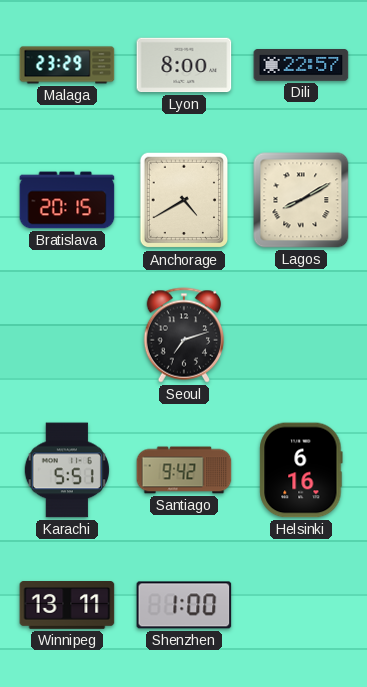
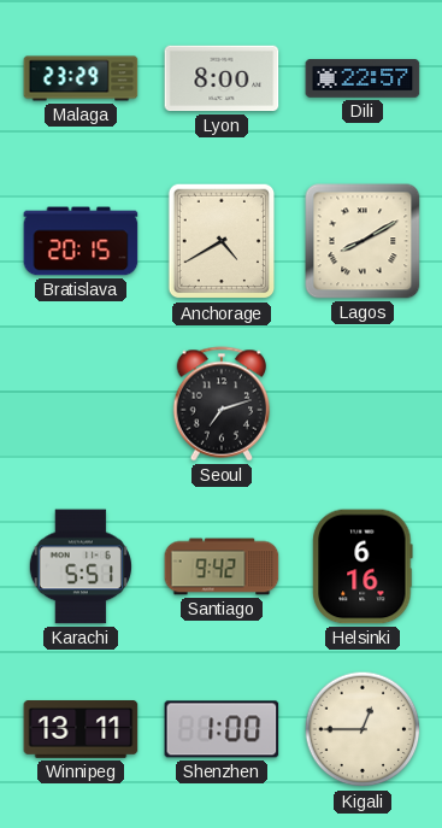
Kigali: none -> 12:45 (363, 729)
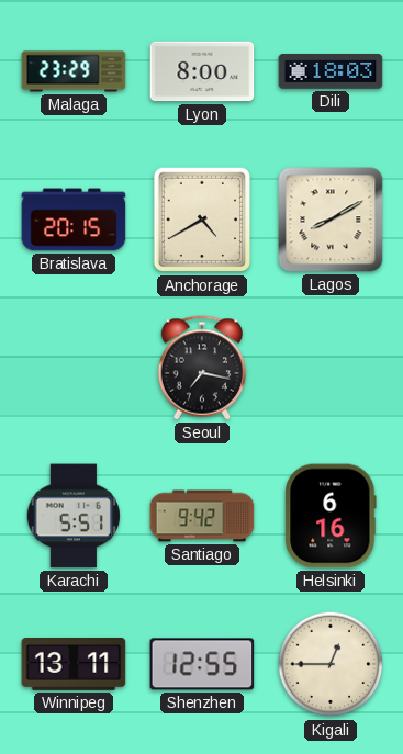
Dili: 22:57 -> 18:03 (331, 72)
Seoul: 7:12 -> 7:17 (202, 368)
Shenzhen: 1:00 -> 12:55 (202, 664)
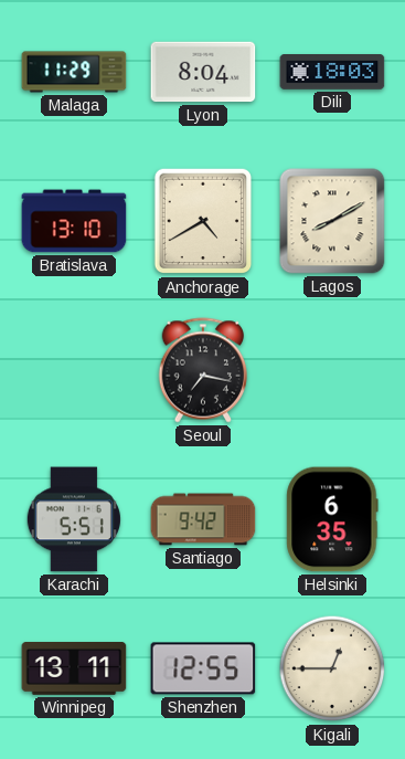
Malaga: 23:29 -> 11:29 (74, 72)
Lyon: 8:00 -> 8:04 (203, 72)
Bratislava: 20:15 -> 13:10 (74, 221)
Helsinki: 6:16 -> 6:35 (332, 519)
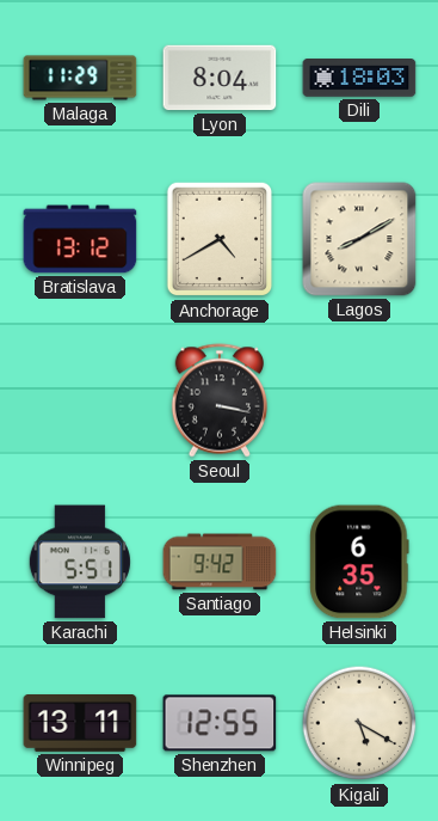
Bratislava: 13:10 -> 13:12 (80, 239)
Seoul: 7:17 -> 3:17 (220, 400)
Kigali: 12:45 -> 5:20 (359, 723)
